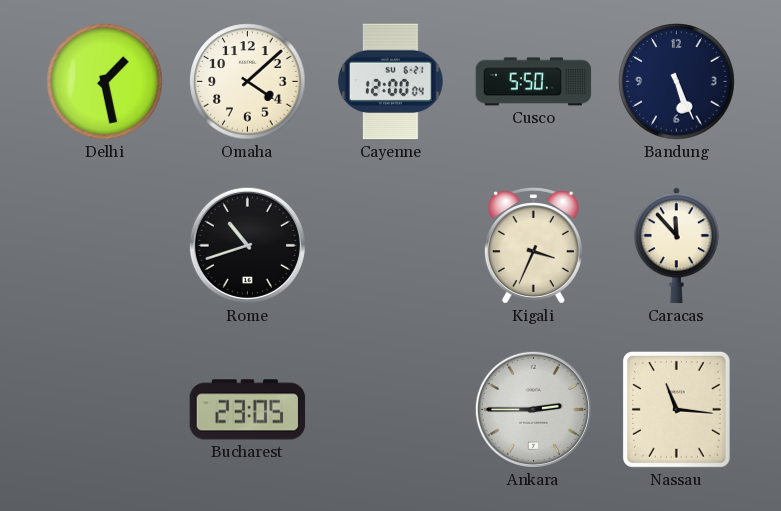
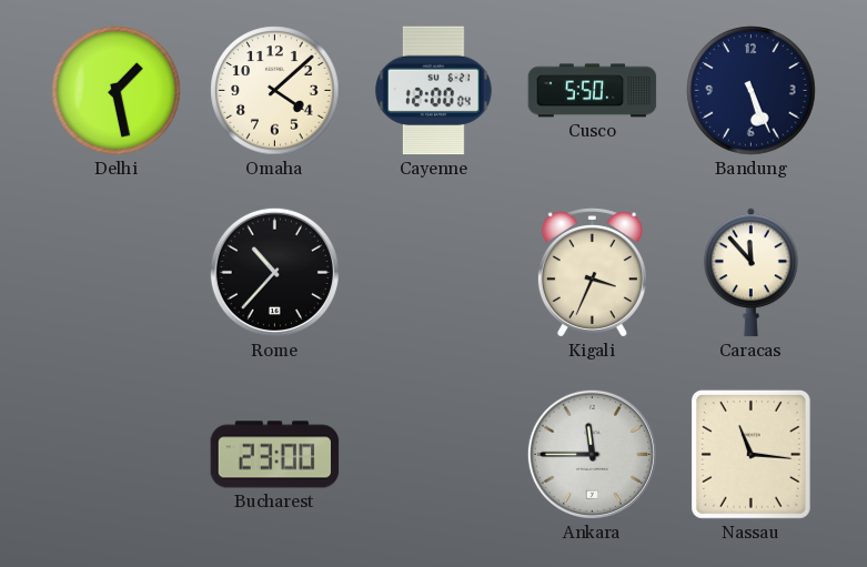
Rome: 10:42 -> 10:37 (274, 272)
Bucharest: 23:05 -> 23:00 (275, 455)
Ankara: 2:45 -> 11:45 (592, 454)
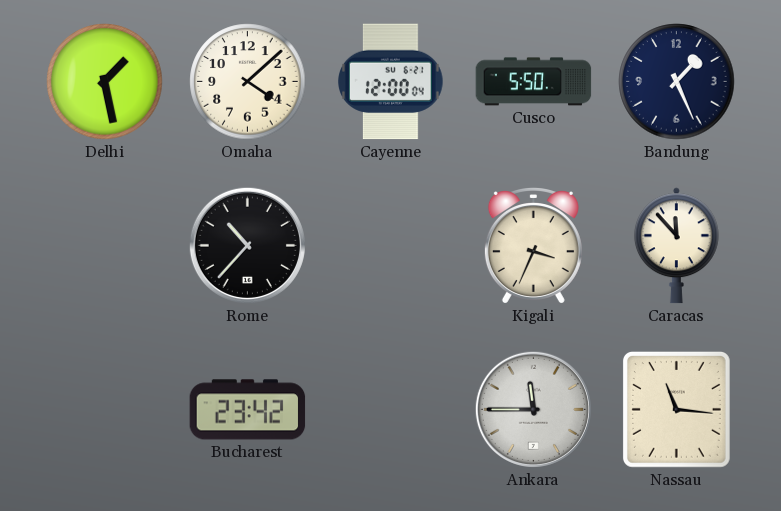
Bandung: 5:26 -> 1:26 (677, 82)
Bucharest: 23:00 -> 23:42 (248, 410)
